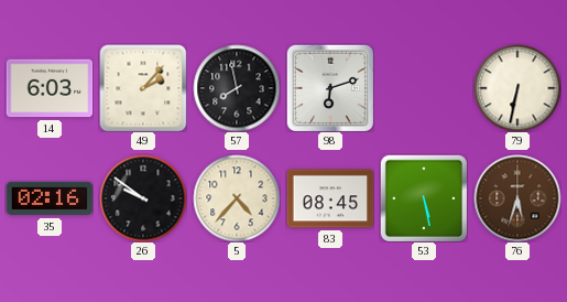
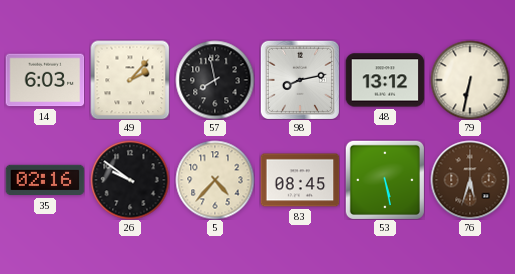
98: 6:12 -> 8:13 (300, 80)
48: none -> 13:12 (385, 80)
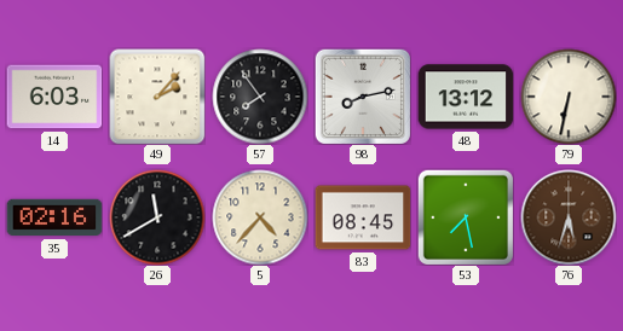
57: 7:58 -> 7:54 (260, 97)
26: 9:51 -> 11:40 (157, 217)
53: 5:28 -> 7:28 (466, 217)
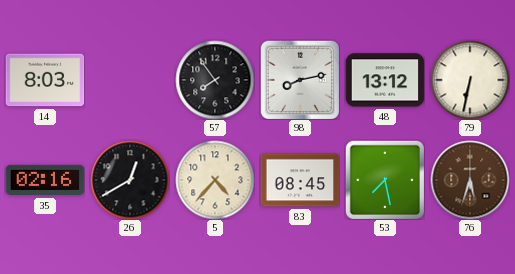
14: 6:03 -> 8:03 (45, 80)
49: 2:07 -> none (157, 97)
26: 11:40 -> 12:40 (130, 180)
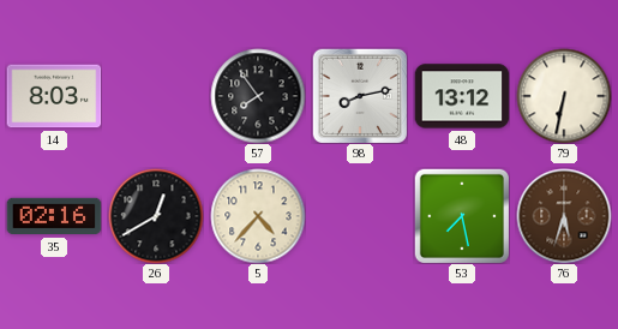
83: 08:45 -> none (300, 180)
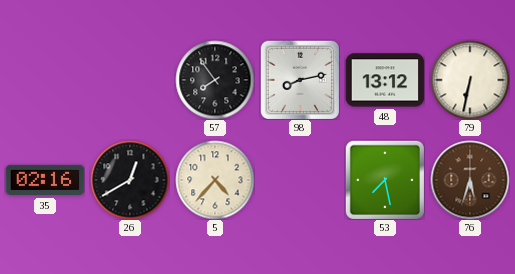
14: 8:03 -> none (54, 96)
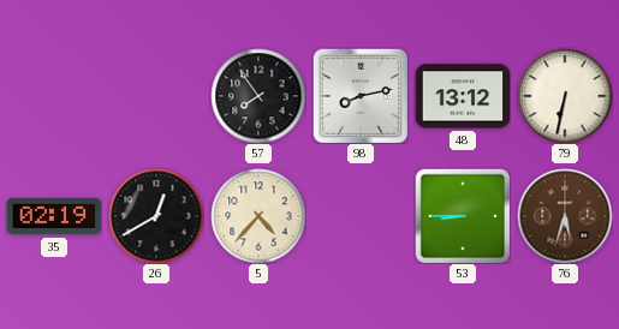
35: 02:16 -> 02:19 (54, 216)
53: 7:28 -> 8:45 (463, 216)
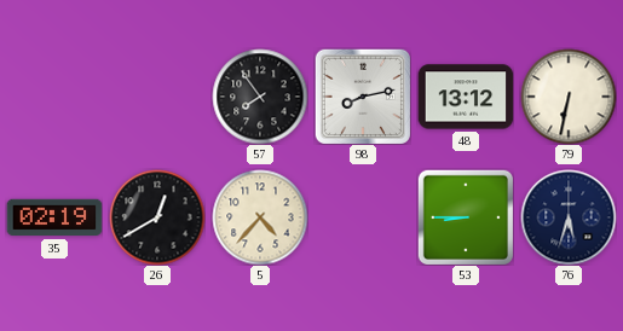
76 dial: brown -> navy (569, 217)
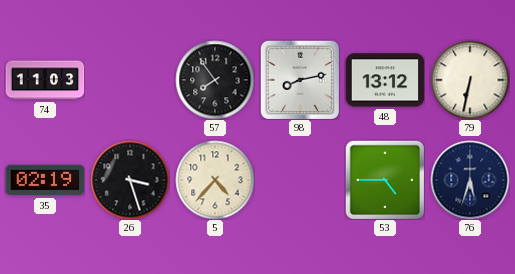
74: none -> 11:03 (45, 80)
26: 12:40 -> 3:27 (130, 180)
53: 8:45 -> 4:45 (385, 180)
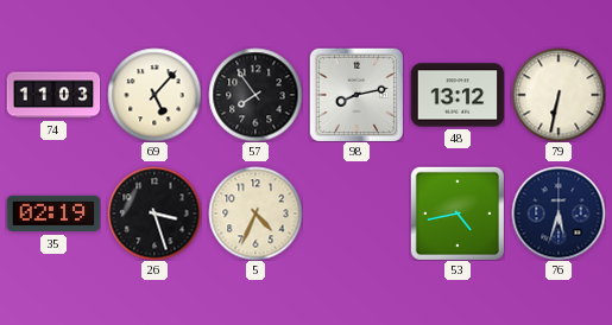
69: none -> 5:07 (154, 95)
5: 4:37 -> 4:34 (255, 214)
53: 4:45 -> 4:43 (458, 214)
